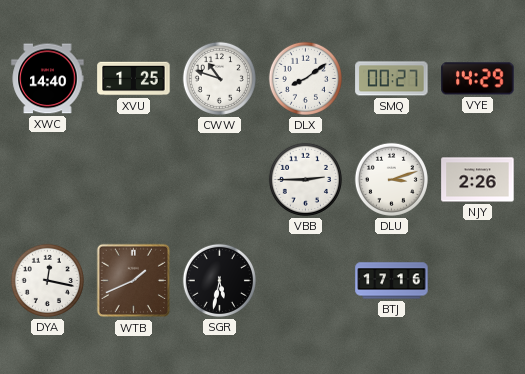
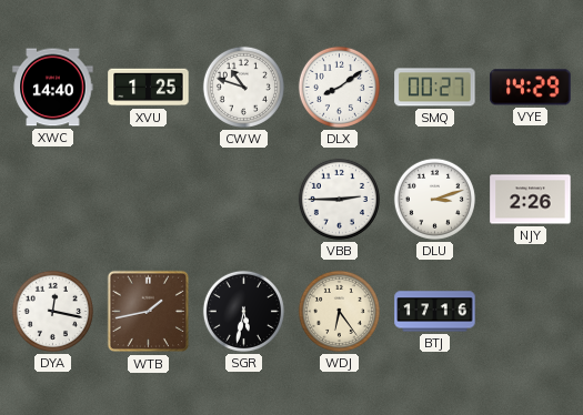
WTB: 1:41 -> 1:43 (149, 312)
WDJ: none -> 6:24 (339, 311)
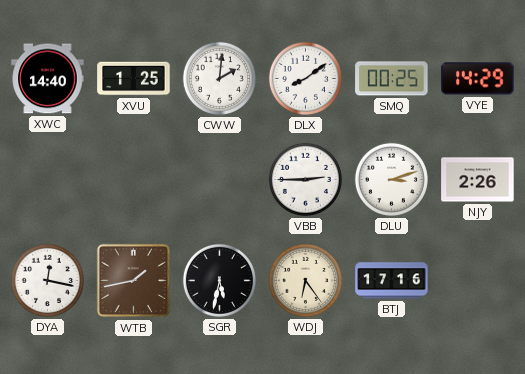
CWW: 10:48 -> 2:01 (219, 78)
SMQ: 00:27 -> 00:25 (392, 79)
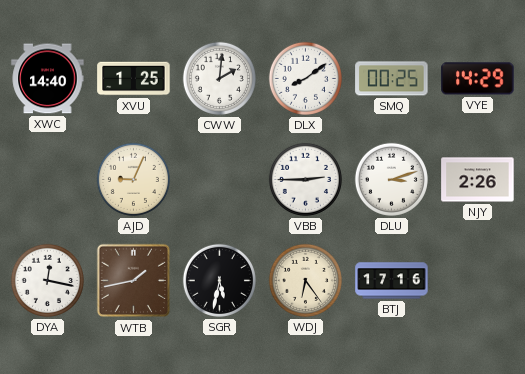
AJD: none -> 9:04 (133, 179)
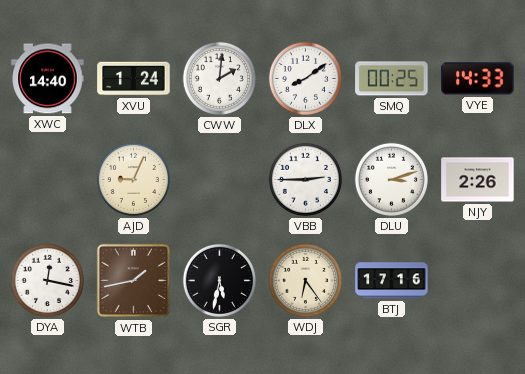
XVU: 1:25 -> 1:24 (134, 79)
VYE: 14:29 -> 14:33 (478, 79)
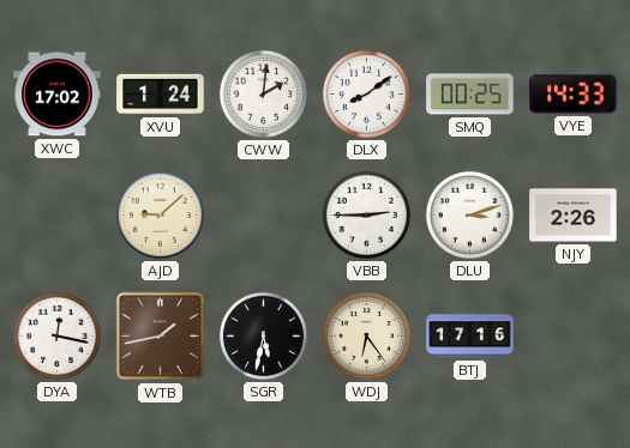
XWC: 14:40 -> 17:02 (58, 95)
AJD: 9:04 -> 9:08 (160, 214)
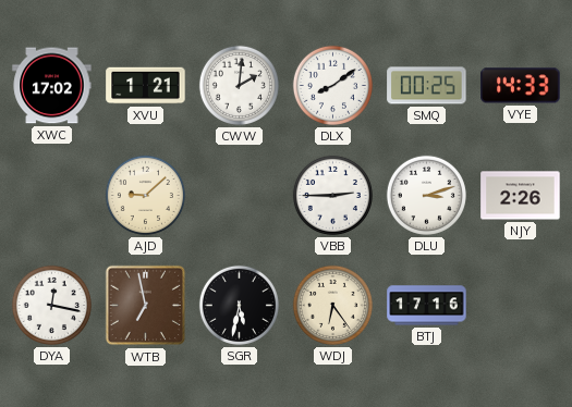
XVU: 1:24 -> 1:21 (146, 86)
WTB: 1:43 -> 6:58 (146, 306)
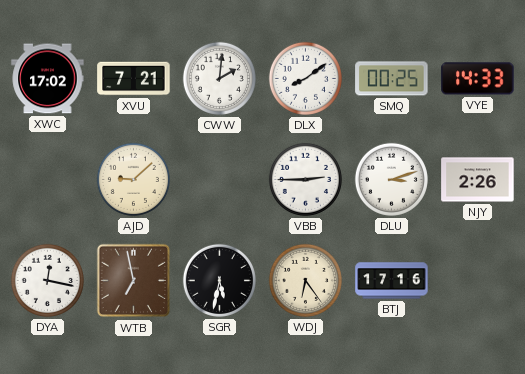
XVU: 1:21 -> 7:21 (134, 79)
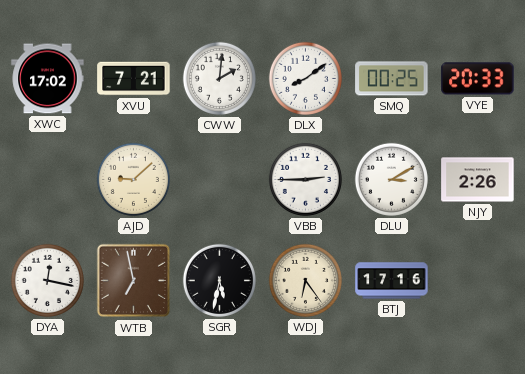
VYE: 14:33 -> 20:33 (478, 79)
DLU: 3:12 -> 3:10 (391, 179)
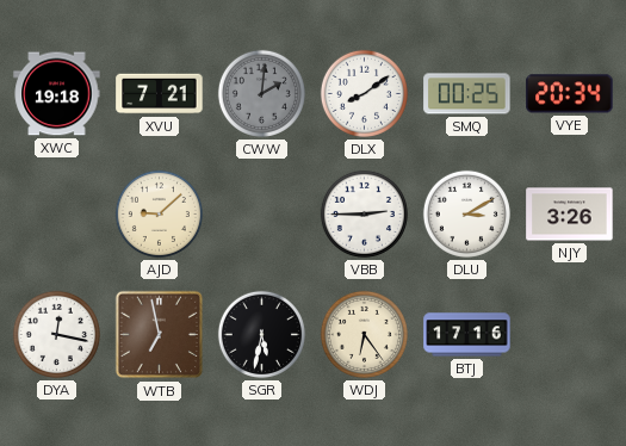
XWC: 17:02 -> 19:18 (57, 94)
CWW dial: white -> grey (261, 93)
VYE: 20:33 -> 20:34 (570, 94)
NJY: 2:26 -> 3:26 (570, 215)
